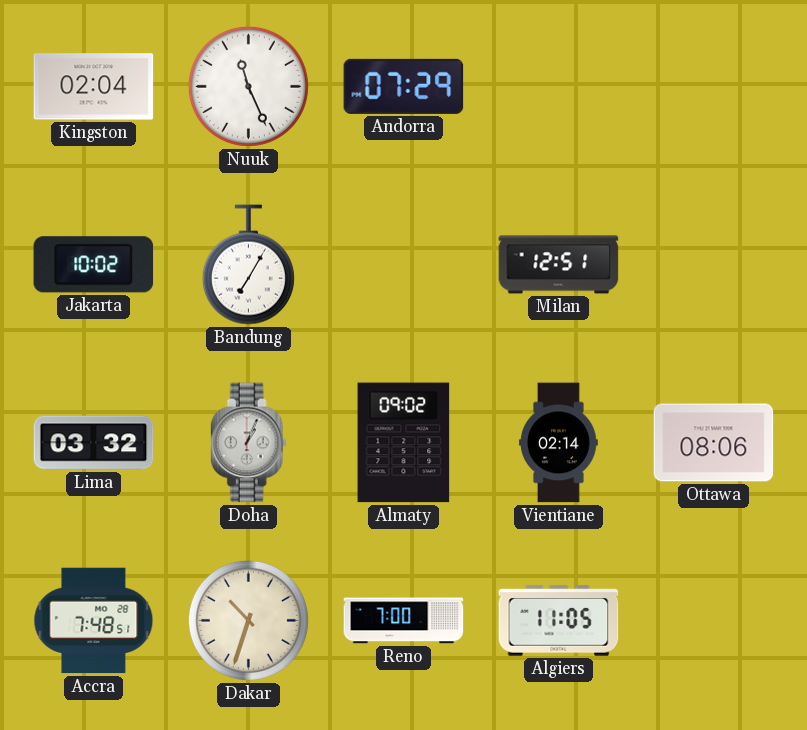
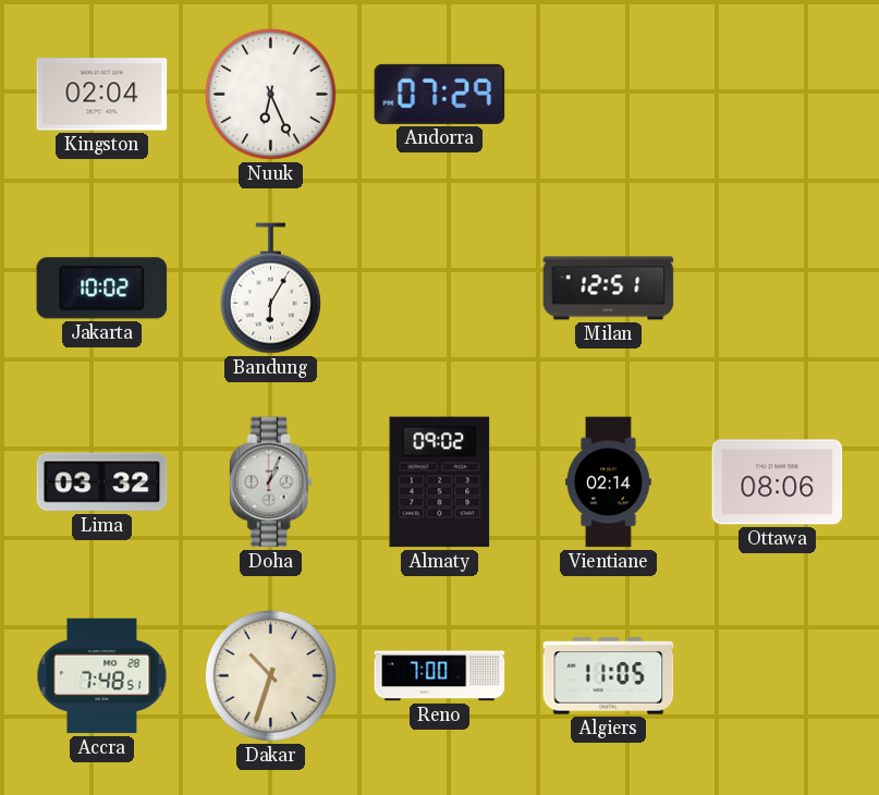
Nuuk: 11:26 -> 6:26 (270, 94)
Bandung: 7:05 -> 6:05 (270, 289)
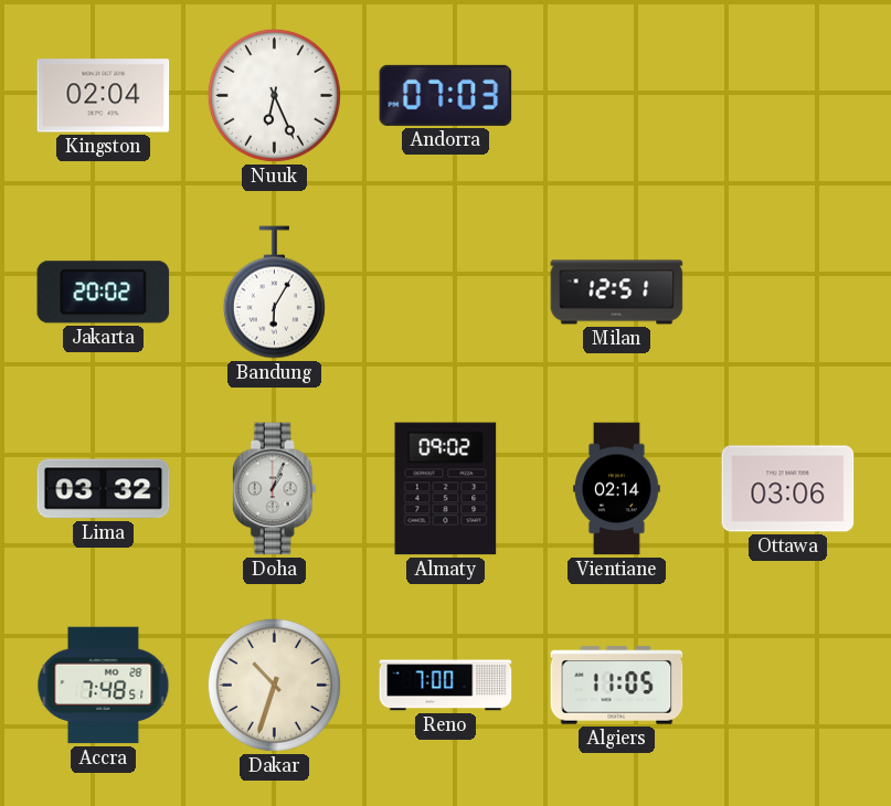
Andorra: 07:29 -> 07:03 (446, 95)
Jakarta: 10:02 -> 20:02 (104, 293)
Ottawa: 08:06 -> 03:06 (788, 489)
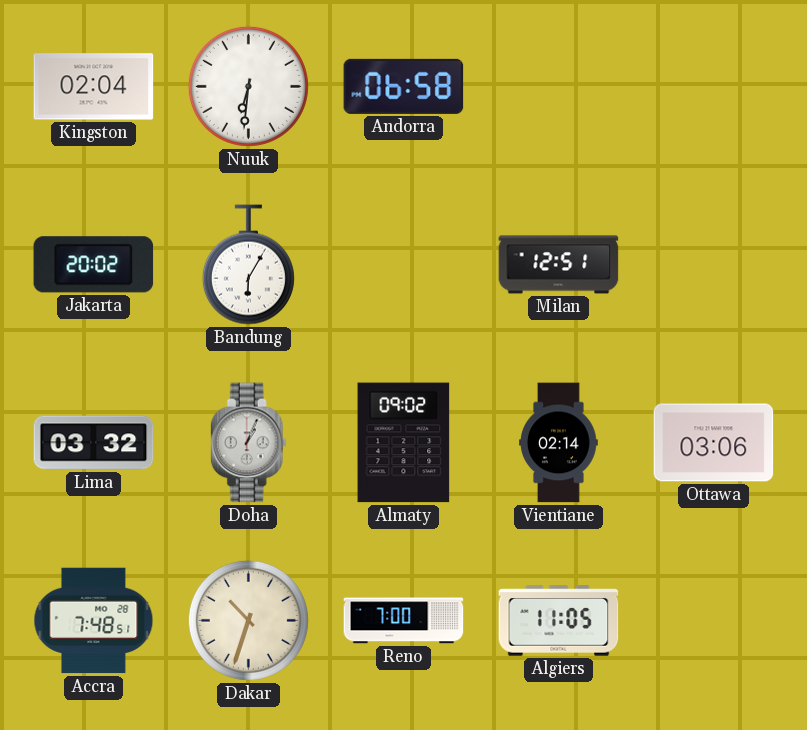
Nuuk: 6:26 -> 6:31 (248, 86)
Andorra: 07:03 -> 06:58 (404, 86)
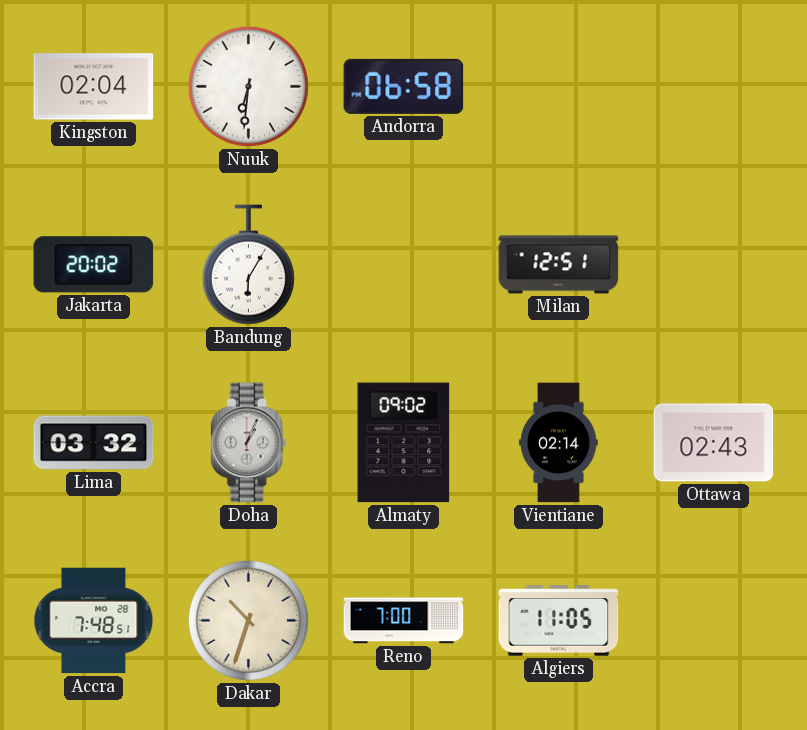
Ottawa: 03:06 -> 02:43 (714, 443)
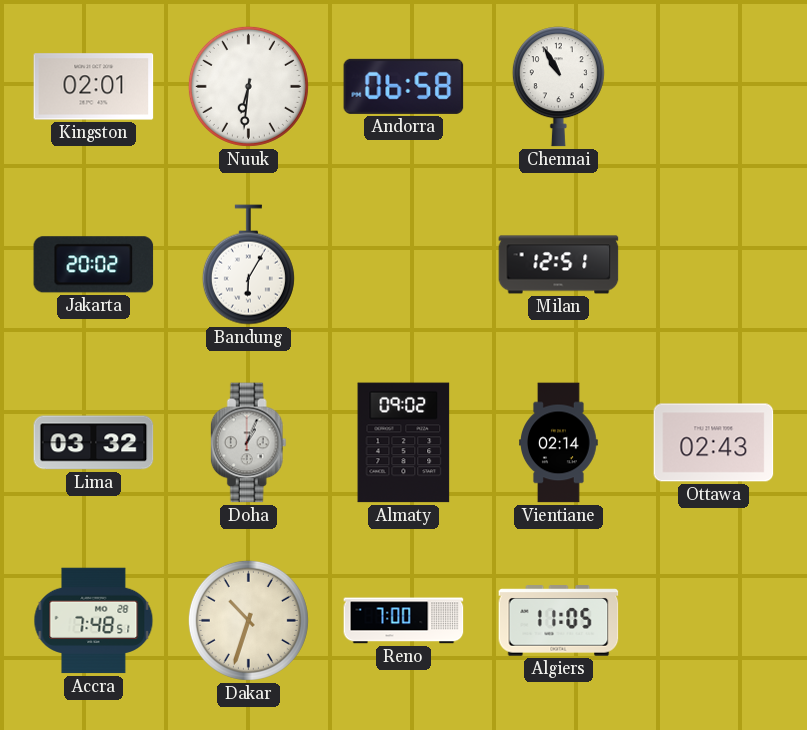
Kingston: 02:04 -> 02:01 (94, 87)
Chennai: none -> 10:55 (558, 87)
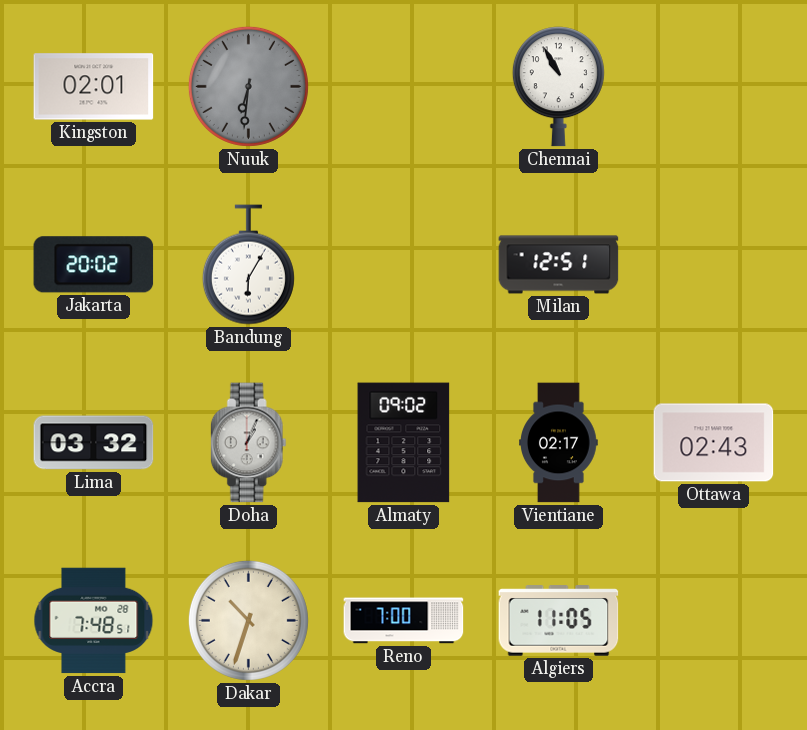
Nuuk dial: white -> grey (248, 86)
Andorra: 06:58 -> none (404, 86)
Vientiane: 02:14 -> 02:17 (559, 443)
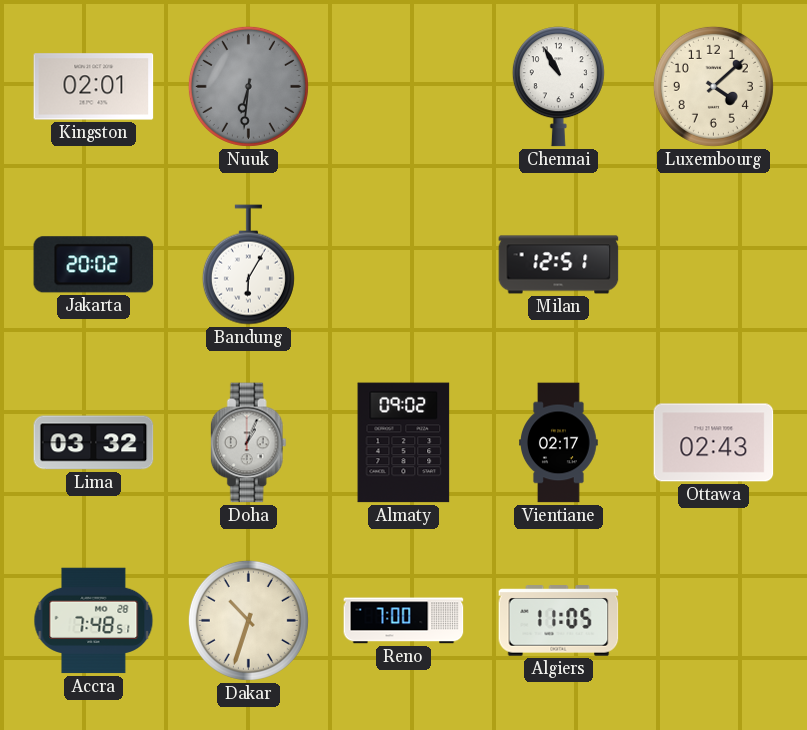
Luxembourg: none -> 4:08 (713, 86)
